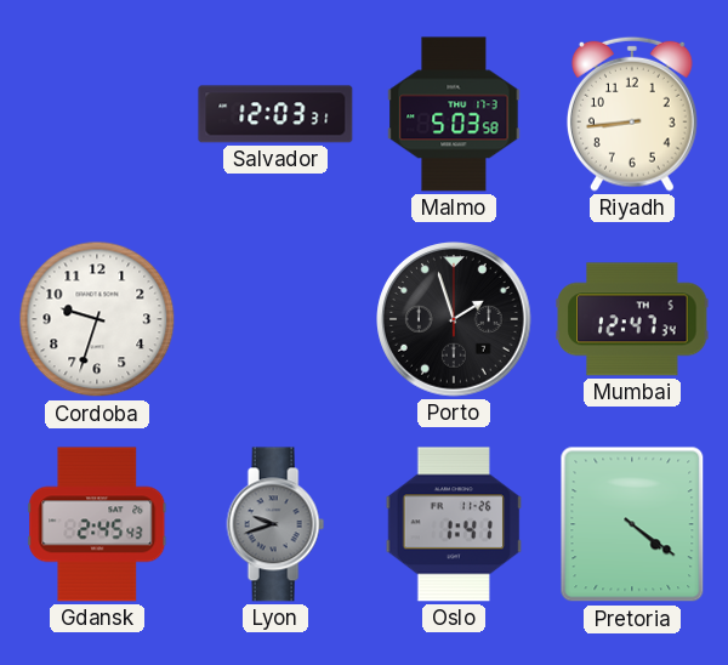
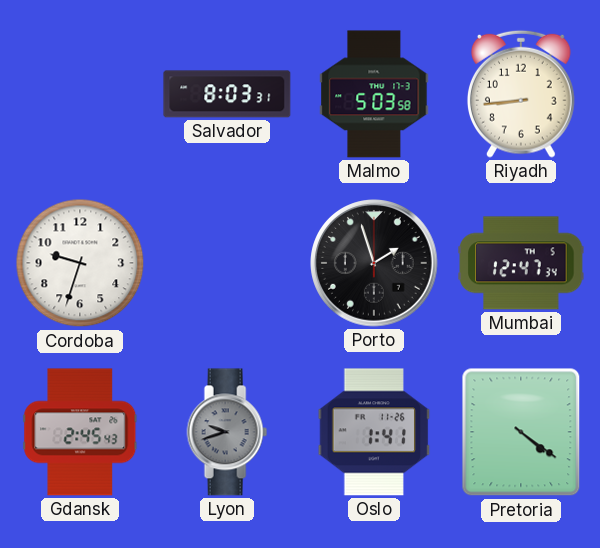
Salvador: 12:03 -> 8:03 (227, 94)
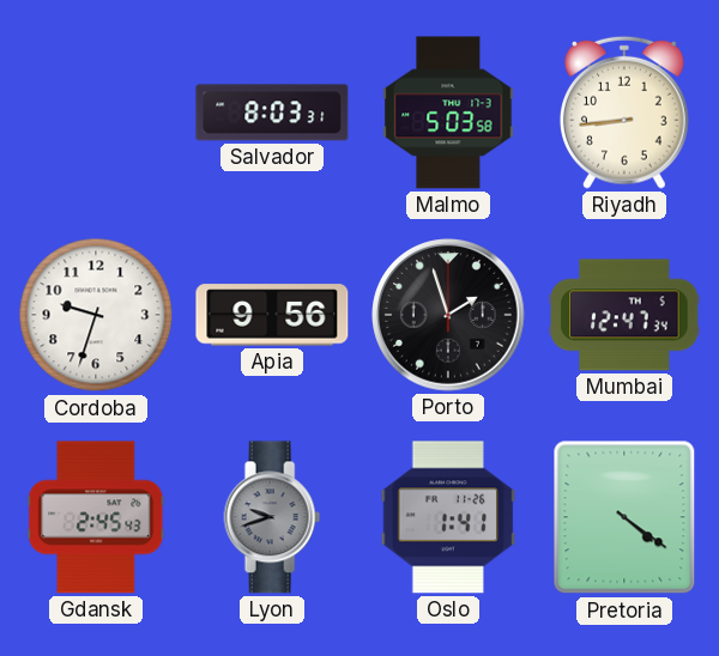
Apia: none -> 9:56 (272, 315)
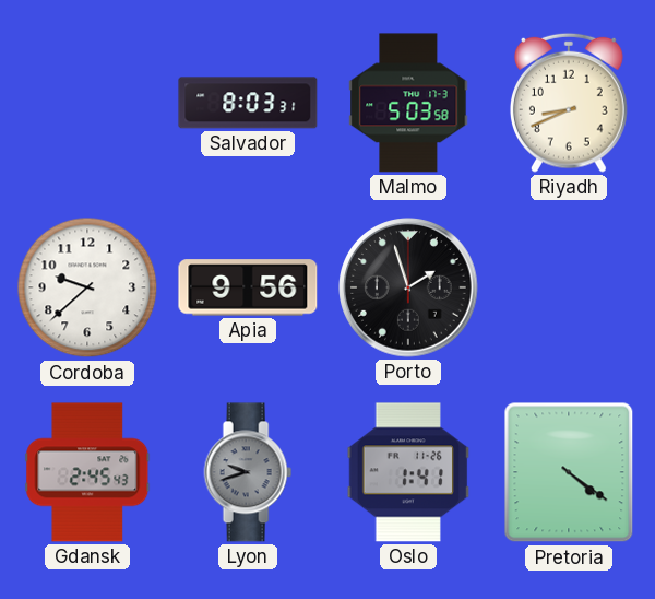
Riyadh: 8:44 -> 8:41 (569, 103)
Cordoba: 9:33 -> 9:38 (87, 287)
Mumbai: 12:47 -> none (624, 315)
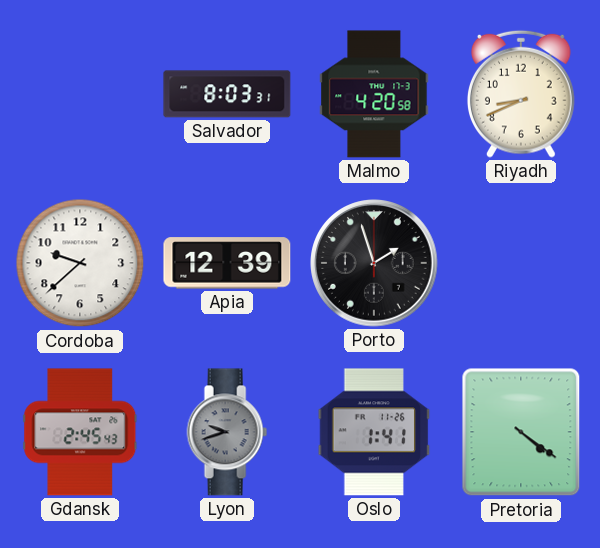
Malmo: 5:03 -> 4:20 (374, 94)
Apia: 9:56 -> 12:39 (227, 263)
